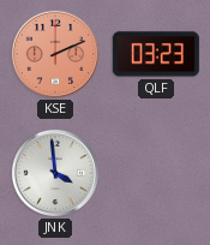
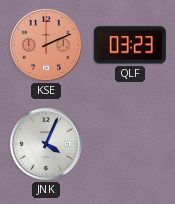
JNK: 3:59 -> 4:04 (46, 144)
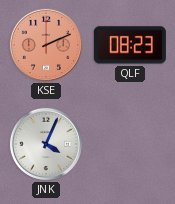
QLF: 03:23 -> 08:23 (130, 45)
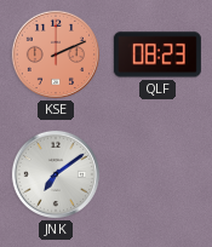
JNK: 4:04 -> 7:09 (56, 174)
